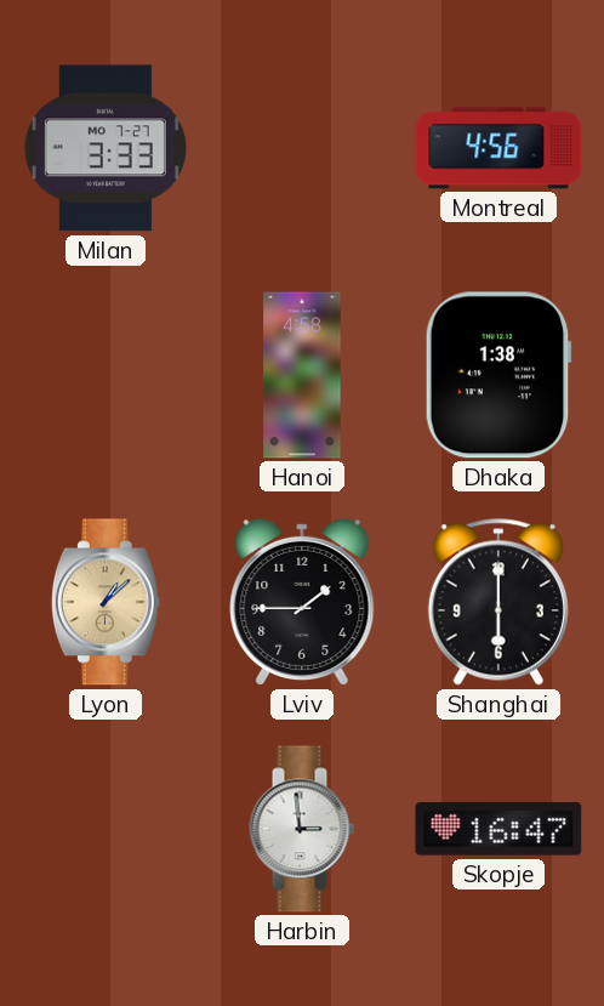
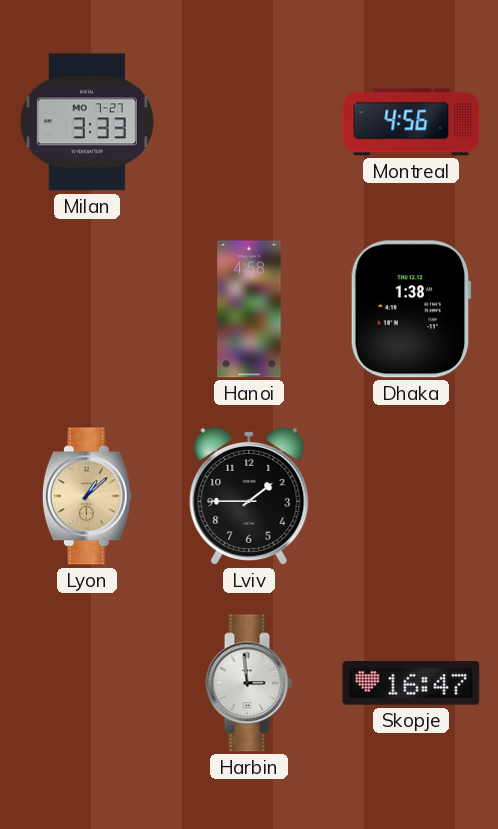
Shanghai: 6:00 -> none (498, 602)
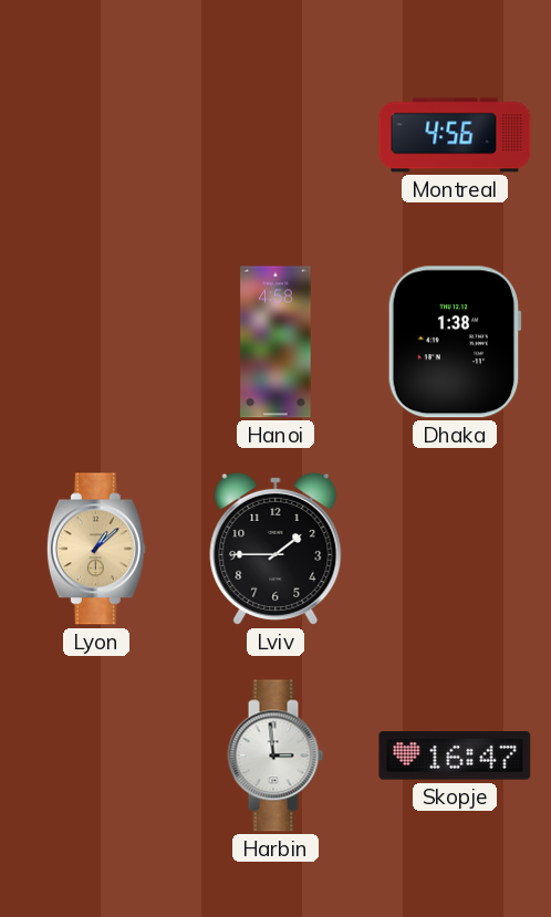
Milan: 3:33 -> none (87, 122)
